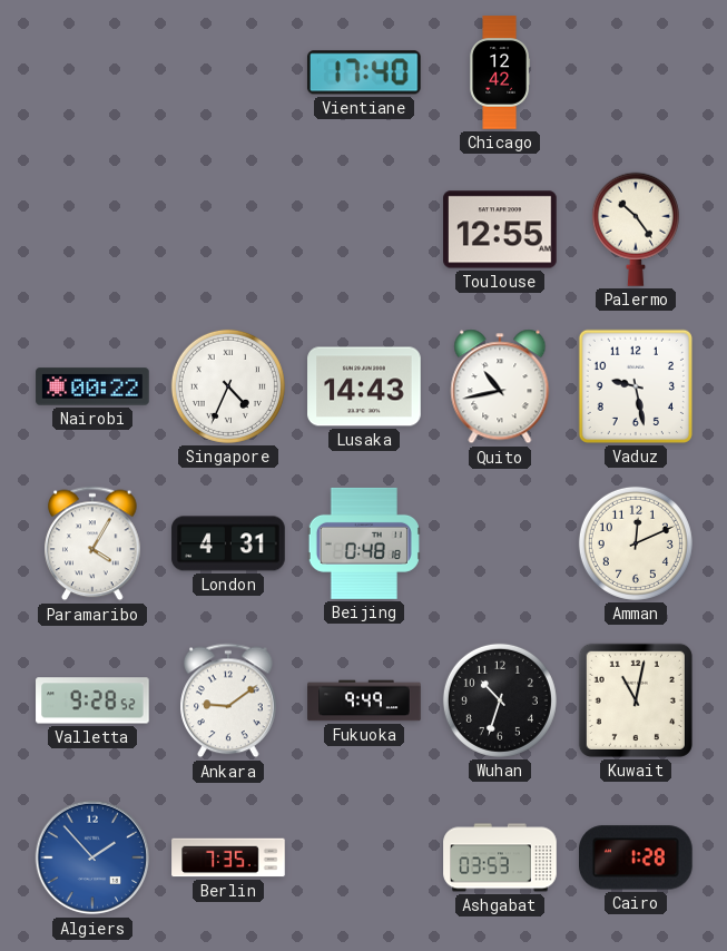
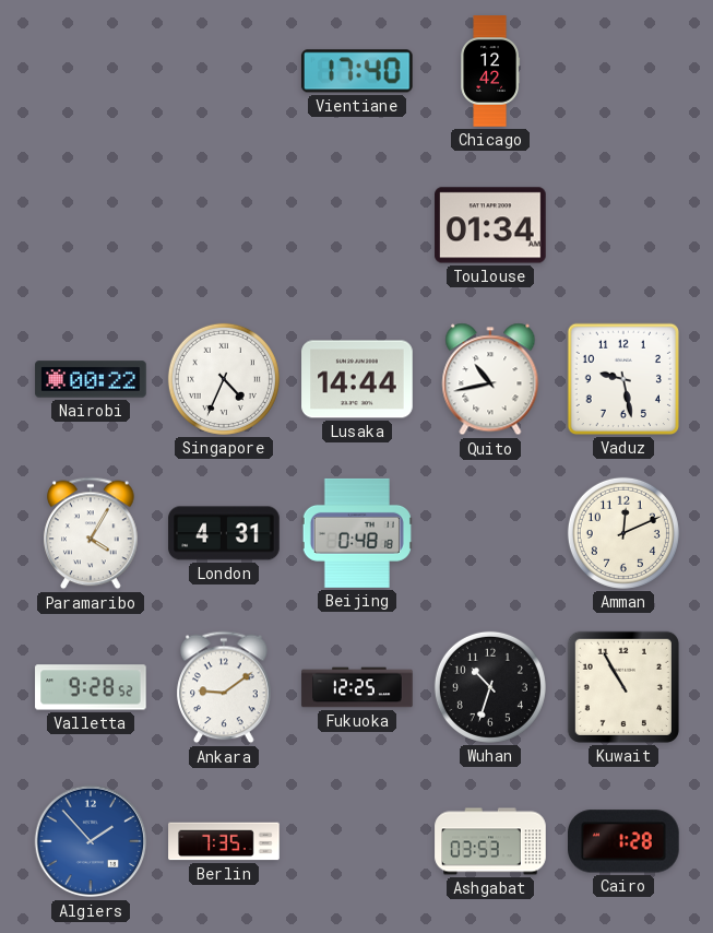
Toulouse: 12:55 -> 01:34 (490, 225)
Palermo: 10:24 -> none (636, 229)
Lusaka: 14:43 -> 14:44 (357, 379)
Fukuoka: 9:49 -> 12:25 (357, 687)
Kuwait: 11:02 -> 10:55 (623, 687)
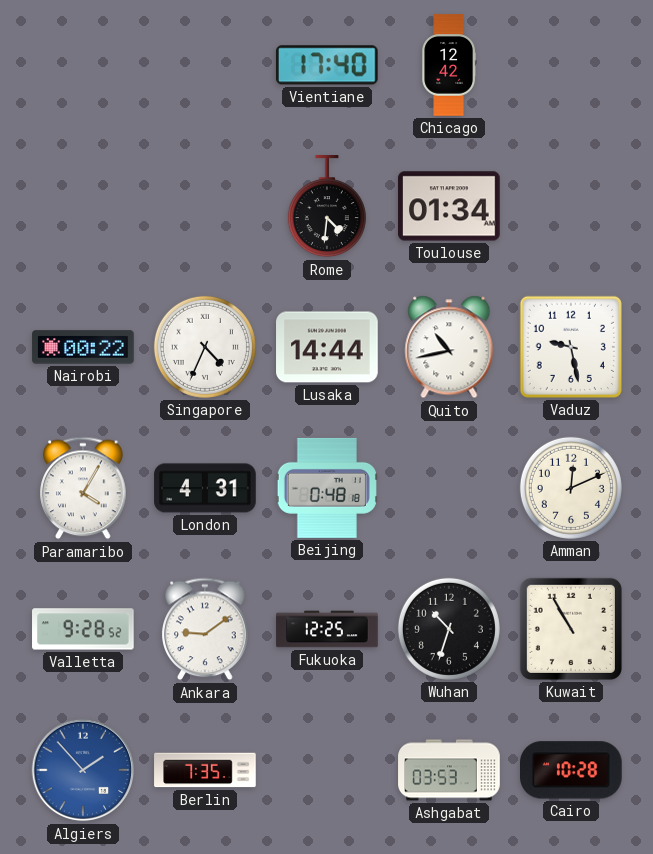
Rome: none -> 4:31 (327, 207)
Cairo: 1:28 -> 10:28 (572, 770)
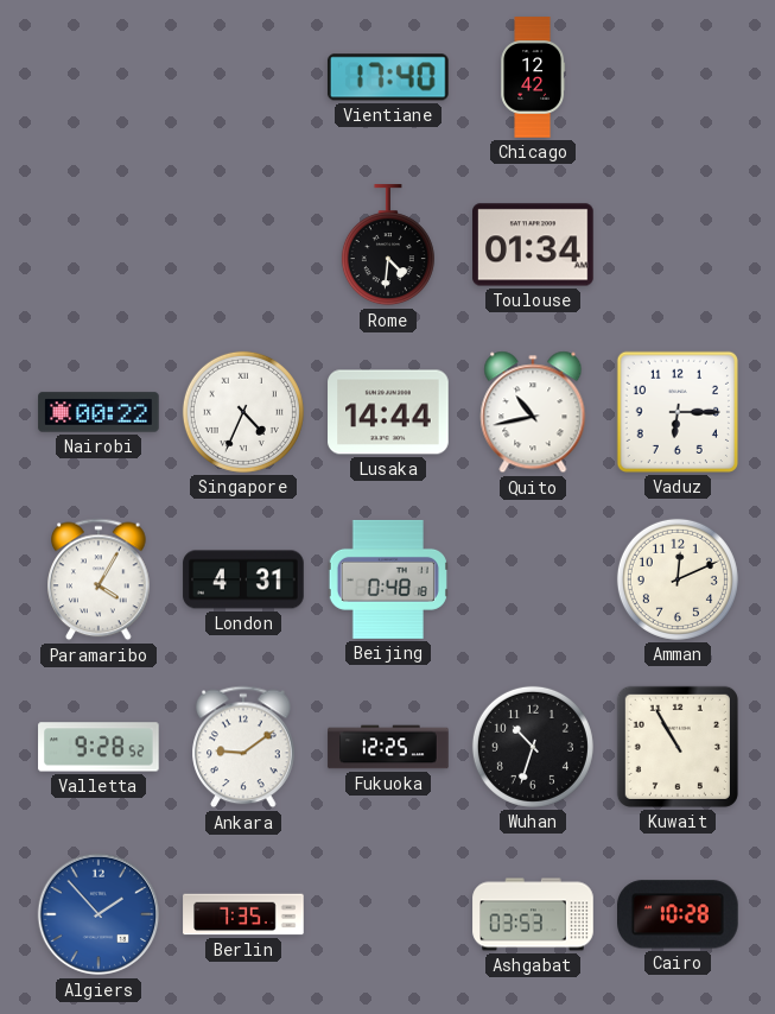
Vaduz: 9:28 -> 6:15 (678, 412)
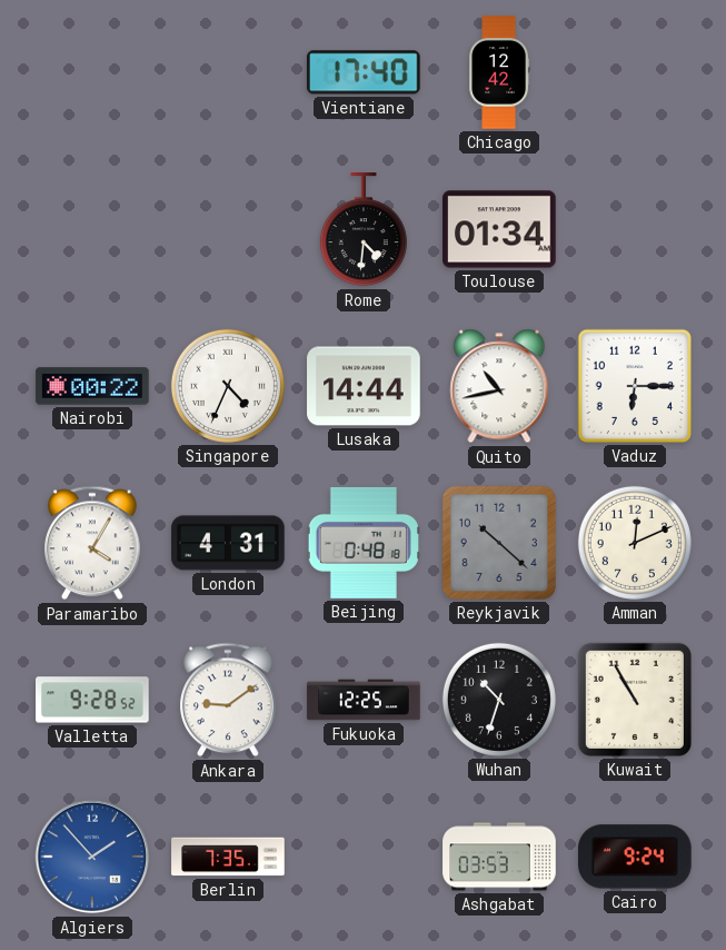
Reykjavik: none -> 10:22 (499, 543)
Cairo: 10:28 -> 9:24 (636, 857)
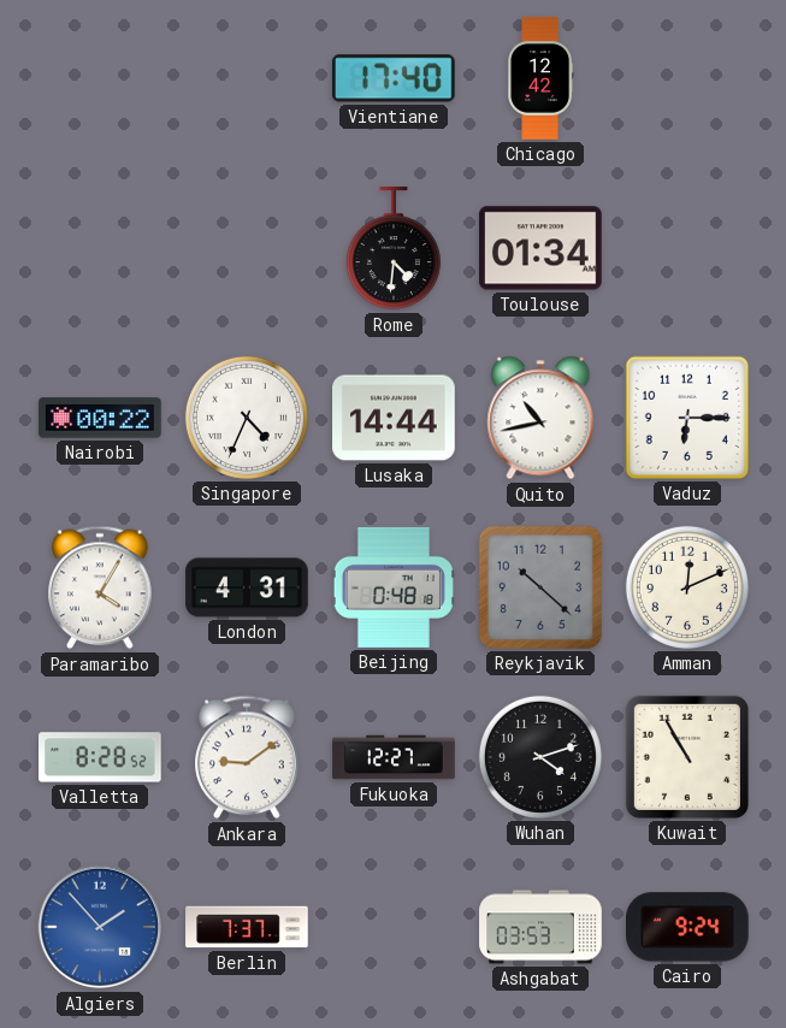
Valletta: 9:28 -> 8:28 (100, 757)
Fukuoka: 12:25 -> 12:27 (394, 757)
Wuhan: 10:33 -> 4:12 (540, 757)
Berlin: 7:35 -> 7:37 (247, 927)
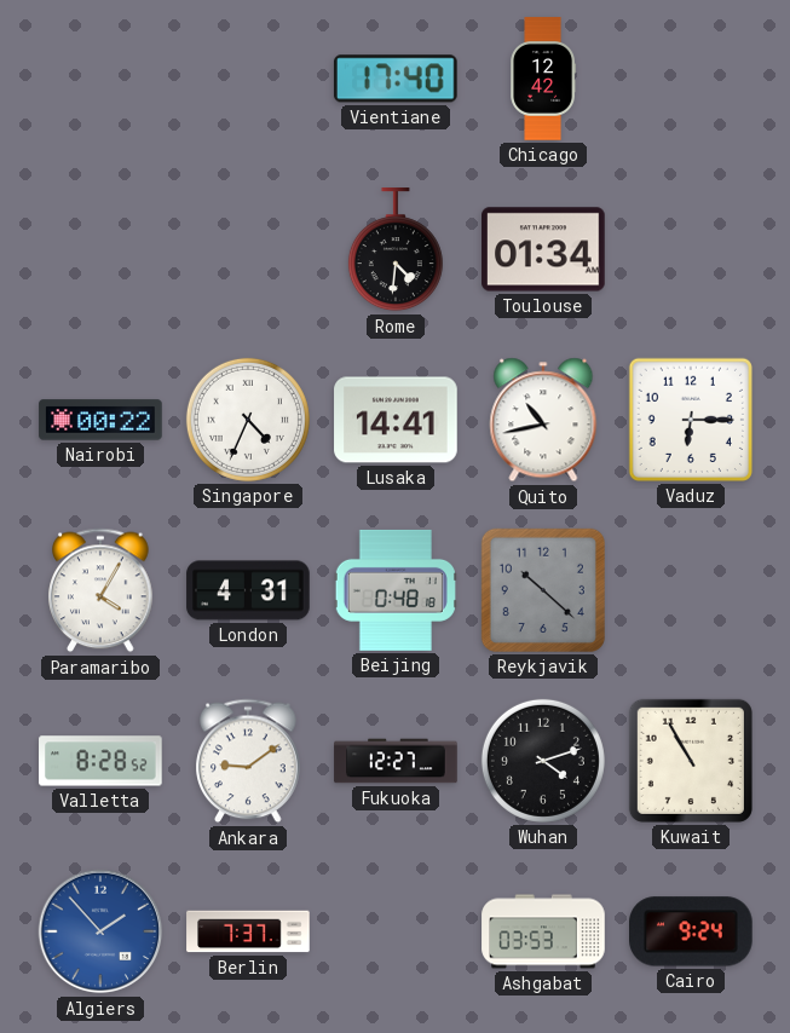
Lusaka: 14:44 -> 14:41 (396, 420)
Amman: 12:11 -> none (687, 587)
